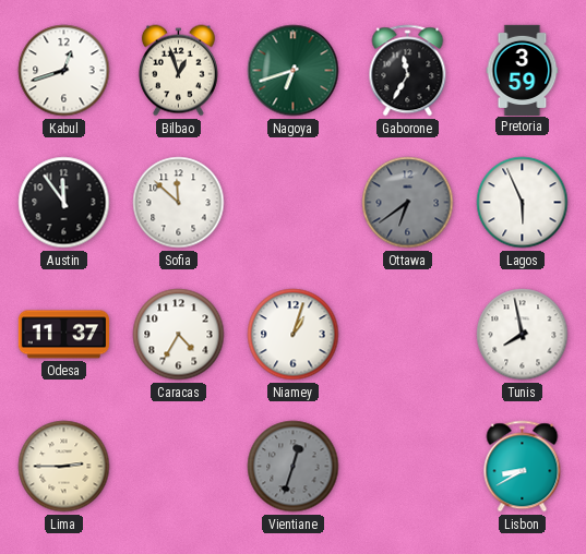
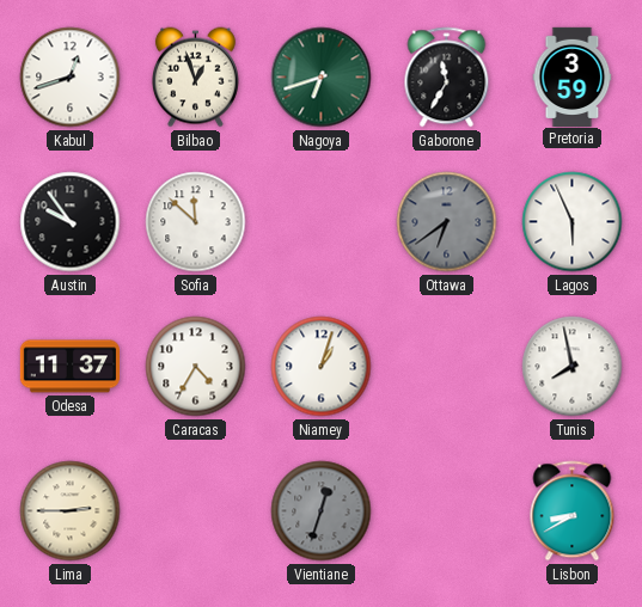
Austin: 11:54 -> 9:54 (71, 222)
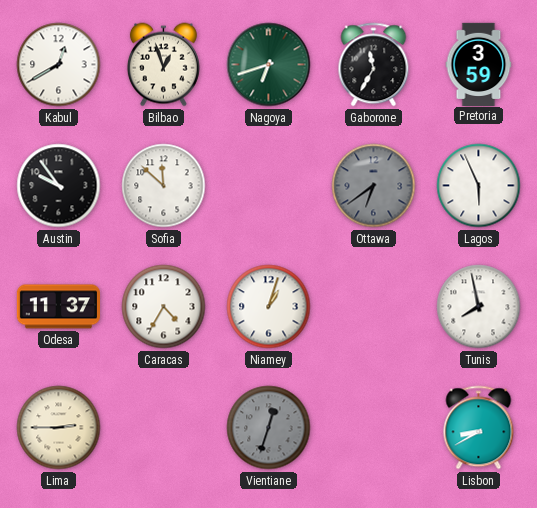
Kabul: 12:42 -> 12:40 (59, 65)
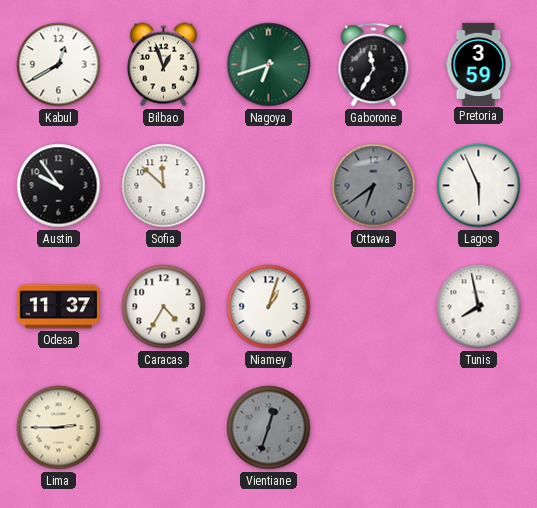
Lisbon: 8:40 -> none (479, 428)
